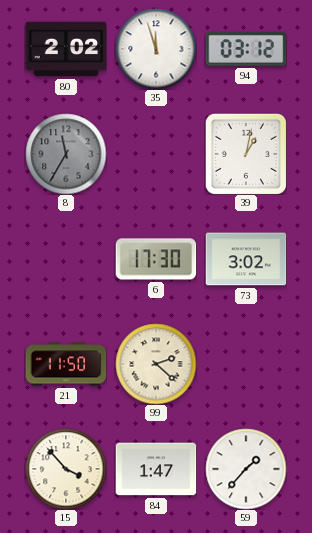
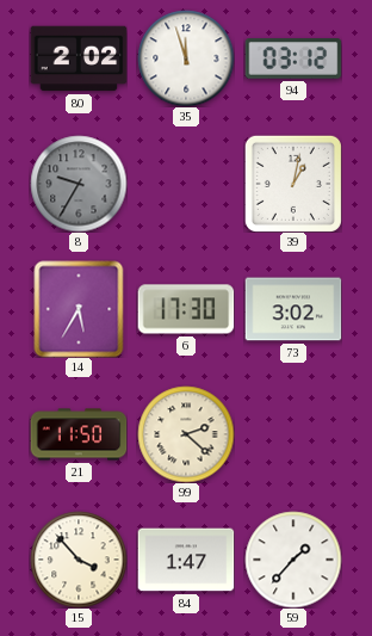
8: 11:35 -> 9:35 (79, 184)
14: none -> 5:35 (79, 309)
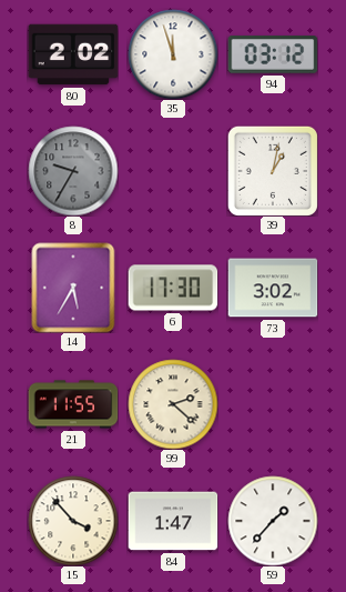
21: 11:50 -> 11:55 (73, 404)
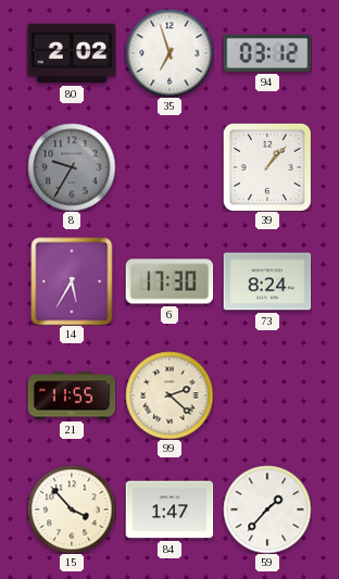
35: 11:57 -> 6:57 (169, 53)
39: 1:02 -> 1:07 (267, 167)
73: 3:02 -> 8:24 (267, 281)
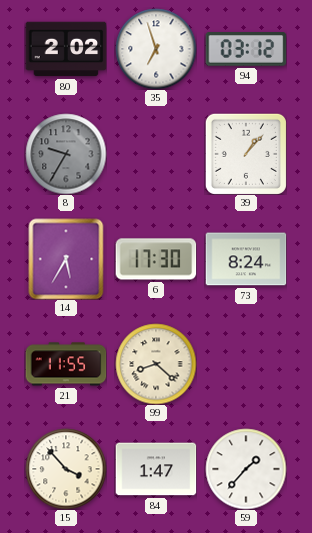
99: 2:22 -> 8:22 (156, 364)
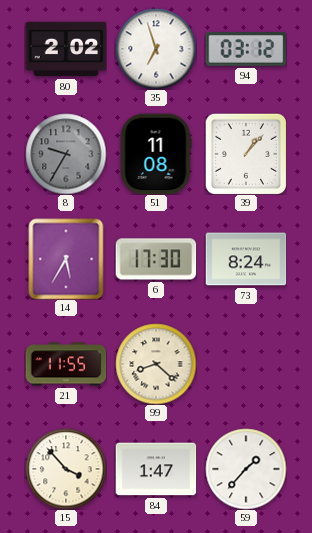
51: none -> 11:08 (156, 154)
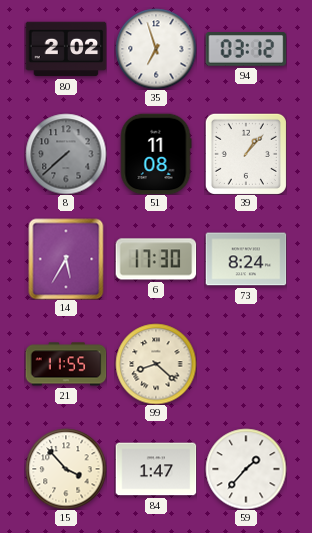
8: 9:35 -> 7:38 (66, 154)
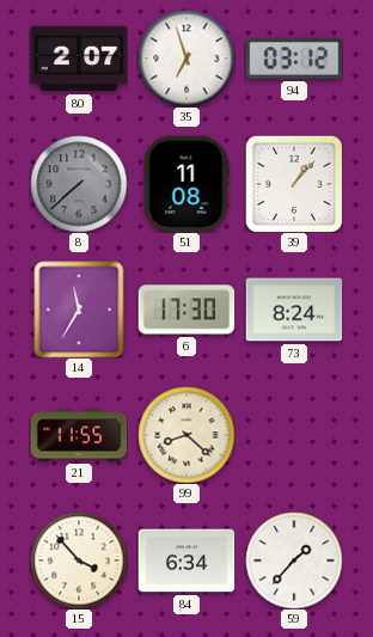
80: 2:02 -> 2:07 (79, 59)
14: 5:35 -> 11:35 (79, 310)
84: 1:47 -> 6:34 (186, 561)
